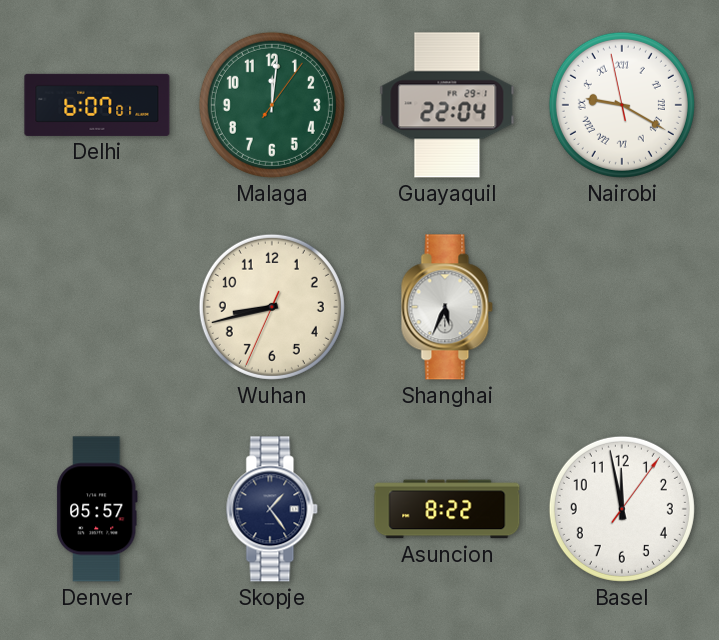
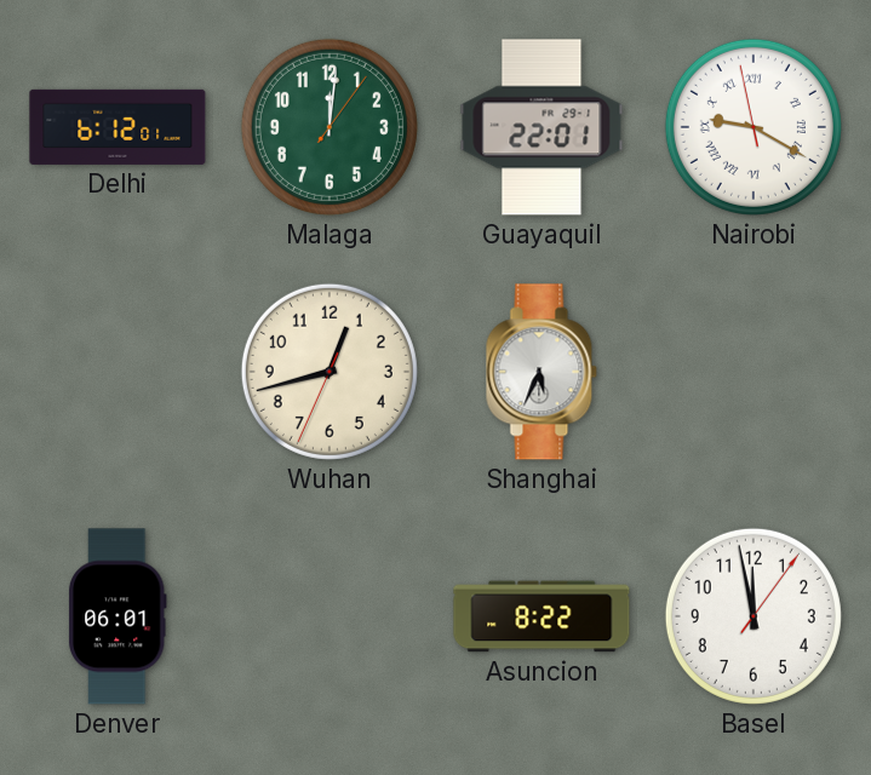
Delhi: 6:07 -> 6:12 (118, 127)
Guayaquil: 22:04 -> 22:01 (541, 127)
Wuhan: 8:42 -> 12:42 (330, 372)
Denver: 05:57 -> 06:01 (118, 616)
Skopje: 1:24 -> none (272, 509)
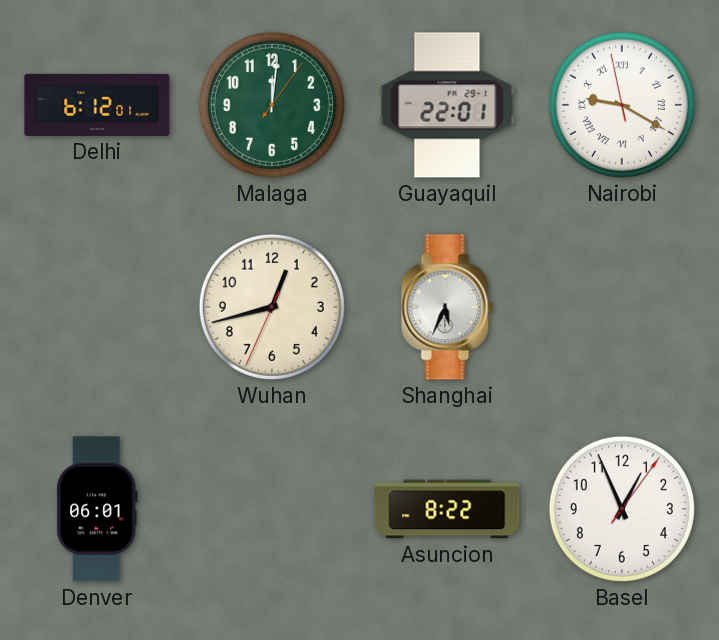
Basel: 11:58 -> 12:56 (622, 509)
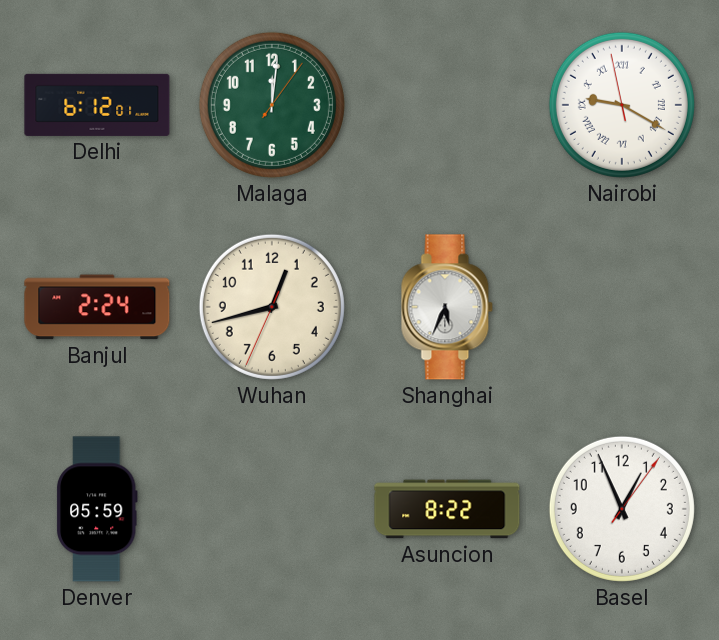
Guayaquil: 22:01 -> none (447, 105)
Banjul: none -> 2:24 (97, 307)
Denver: 06:01 -> 05:59 (97, 509)
